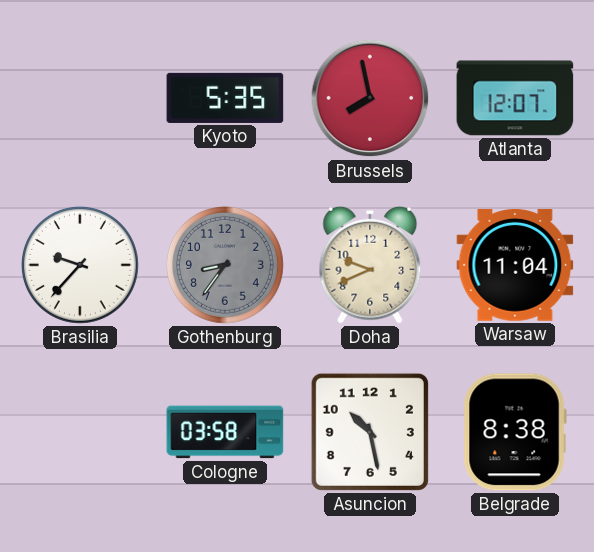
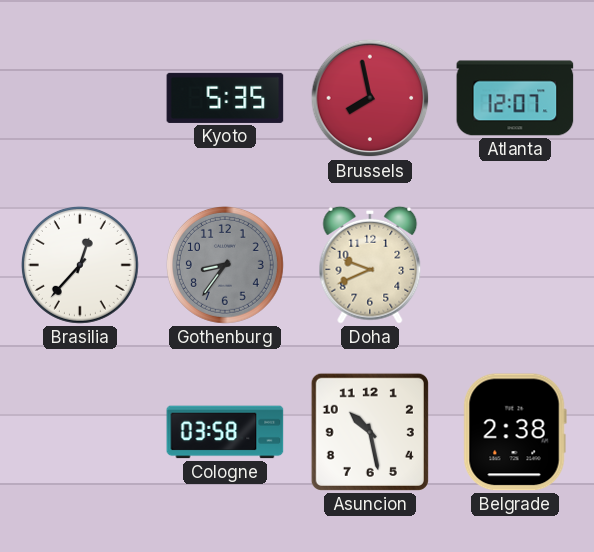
Brasilia: 9:37 -> 12:37 (80, 265)
Warsaw: 11:04 -> none (515, 265)
Belgrade: 8:38 -> 2:38 (515, 432)
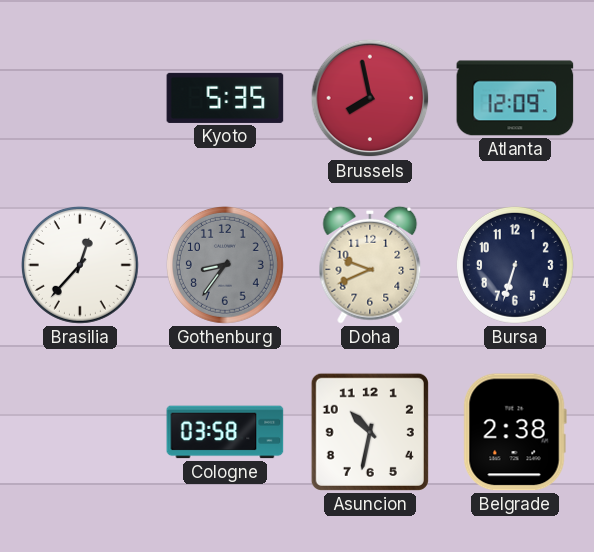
Atlanta: 12:07 -> 12:09 (515, 98)
Bursa: none -> 6:33 (515, 265)
Asuncion: 10:28 -> 10:32 (370, 432)
